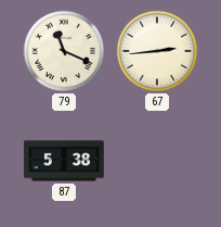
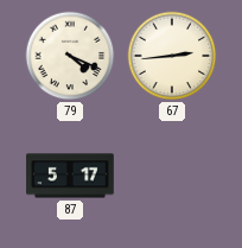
79: 11:19 -> 4:19 (70, 56)
87: 5:38 -> 5:17 (70, 176)
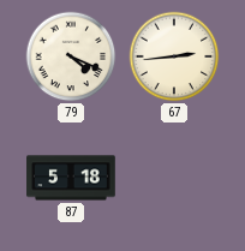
87: 5:17 -> 5:18 (71, 178)
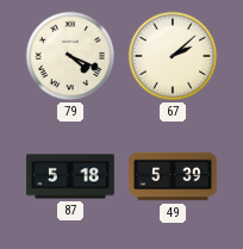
67: 2:44 -> 2:08 (173, 56)
49: none -> 5:39 (173, 176)
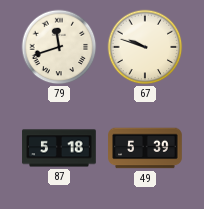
79: 4:19 -> 11:42 (59, 47)
67: 2:08 -> 9:48 (145, 47)
